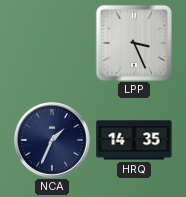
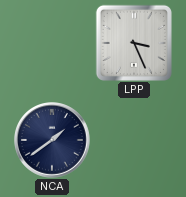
NCA: 1:34 -> 1:39 (53, 141)
HRQ: 14:35 -> none (134, 140)
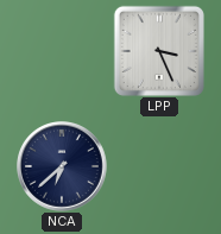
NCA: 1:39 -> 6:38 (63, 167)
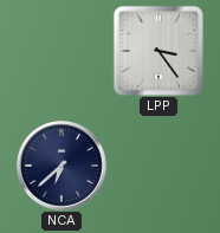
LPP: 3:26 -> 3:24 (158, 51)
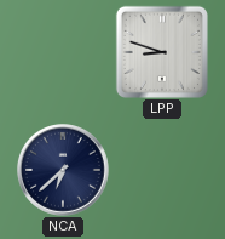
LPP: 3:24 -> 8:48 (162, 52)
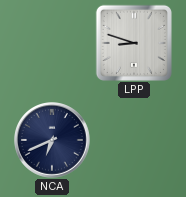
NCA: 6:38 -> 6:41 (53, 141)
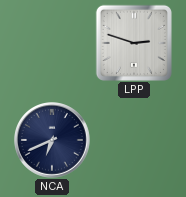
LPP: 8:48 -> 2:48 (134, 43)
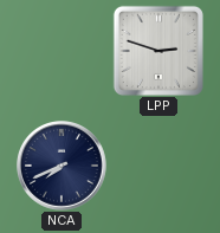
NCA: 6:41 -> 7:41 (63, 167)
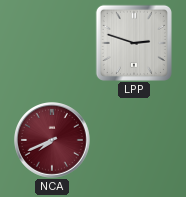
NCA dial: navy -> burgundy (53, 141)
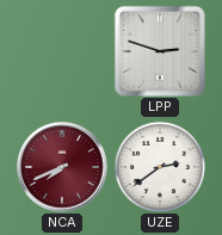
UZE: none -> 2:39 (159, 166)
